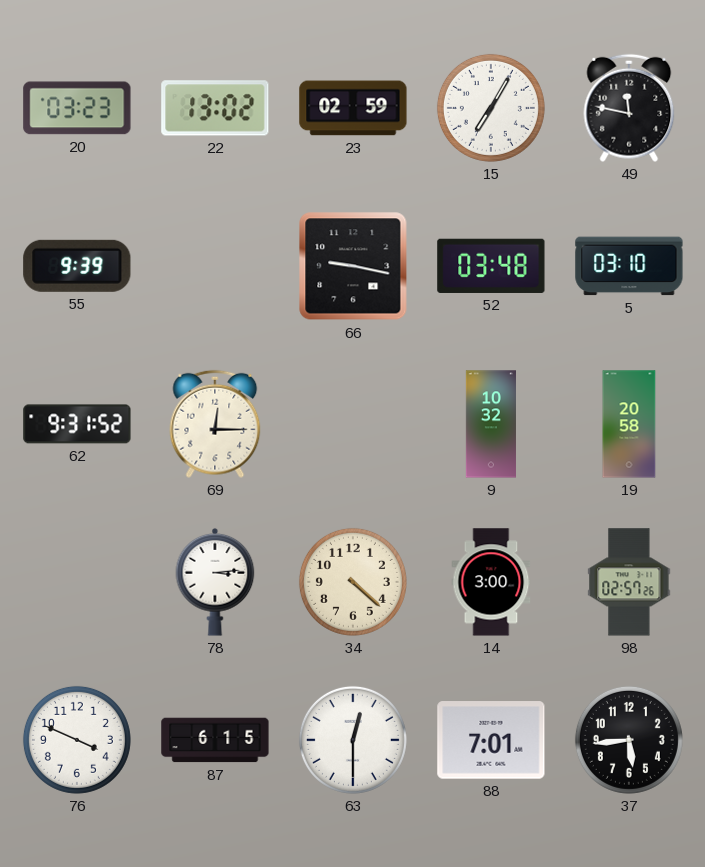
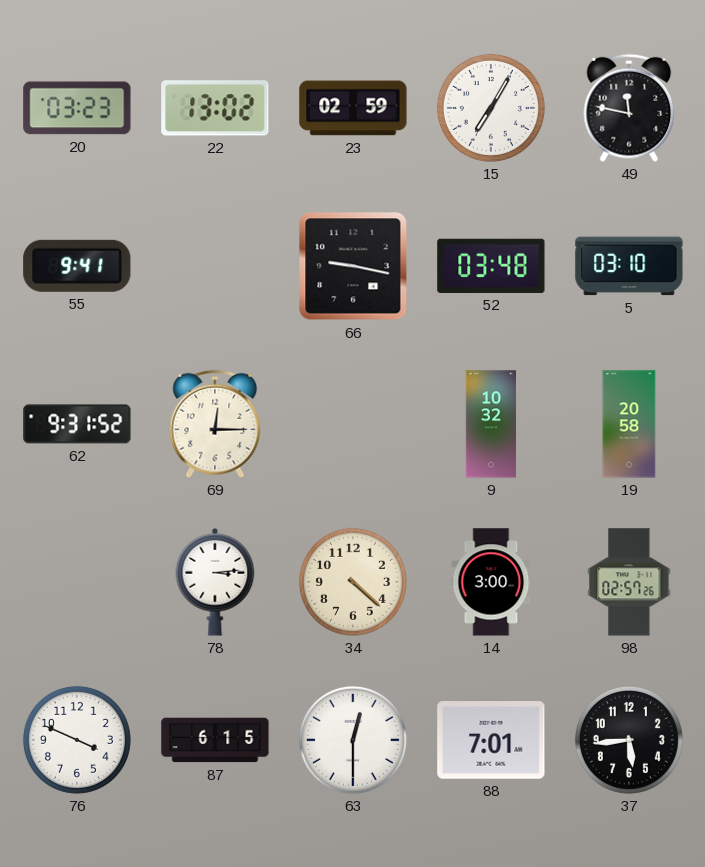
55: 9:39 -> 9:41 (77, 266)
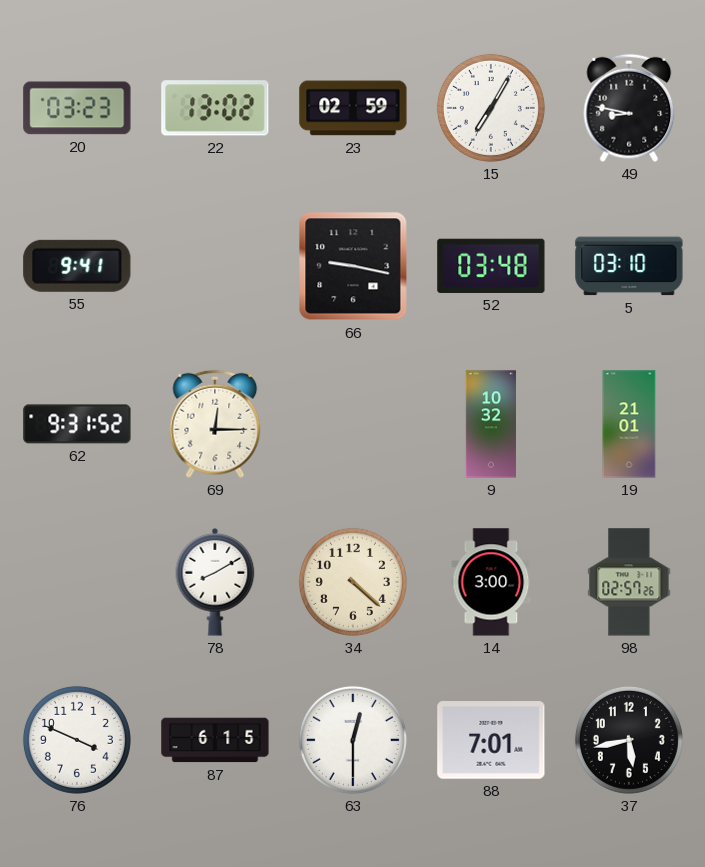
49: 11:47 -> 8:47 (629, 108)
19: 20:58 -> 21:01 (629, 424)
78: 3:14 -> 8:10 (215, 582)
37: 5:44 -> 5:43 (629, 740)
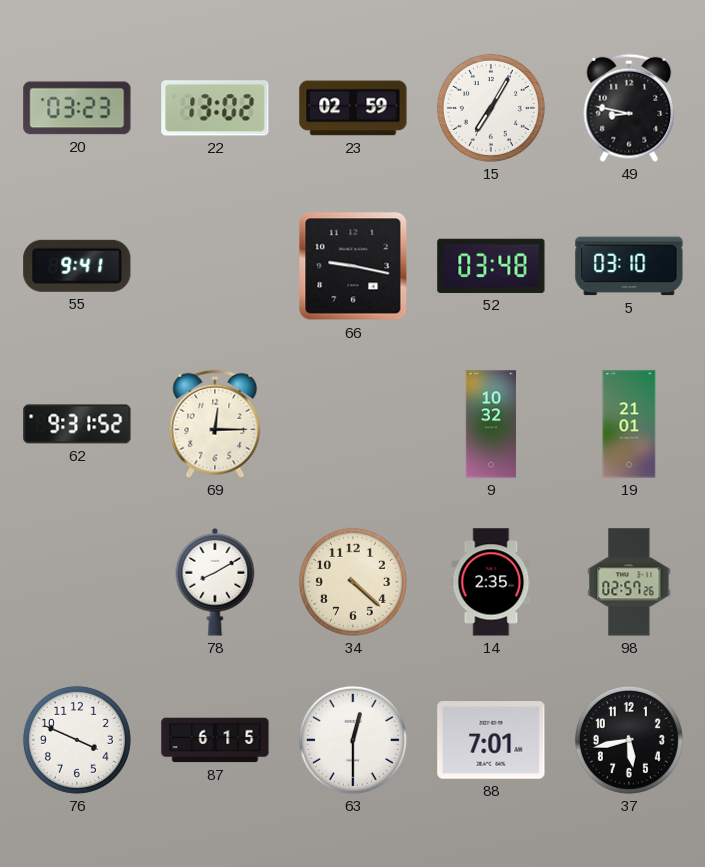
14: 3:00 -> 2:35 (491, 582)
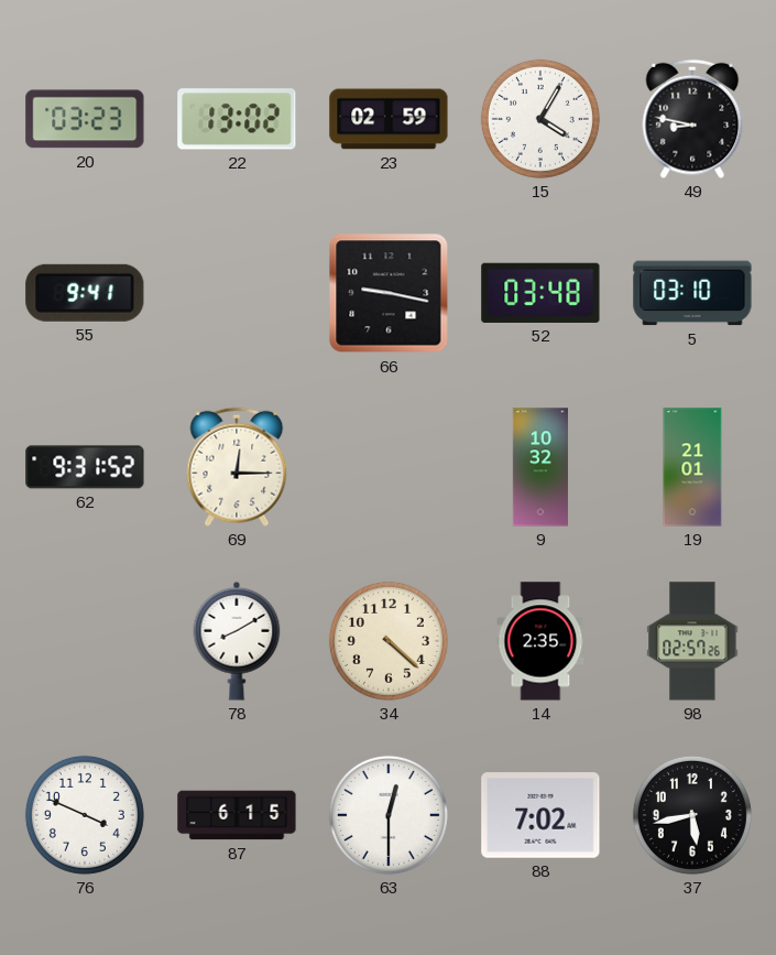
15: 7:05 -> 4:05 (540, 119)
88: 7:01 -> 7:02 (540, 815)
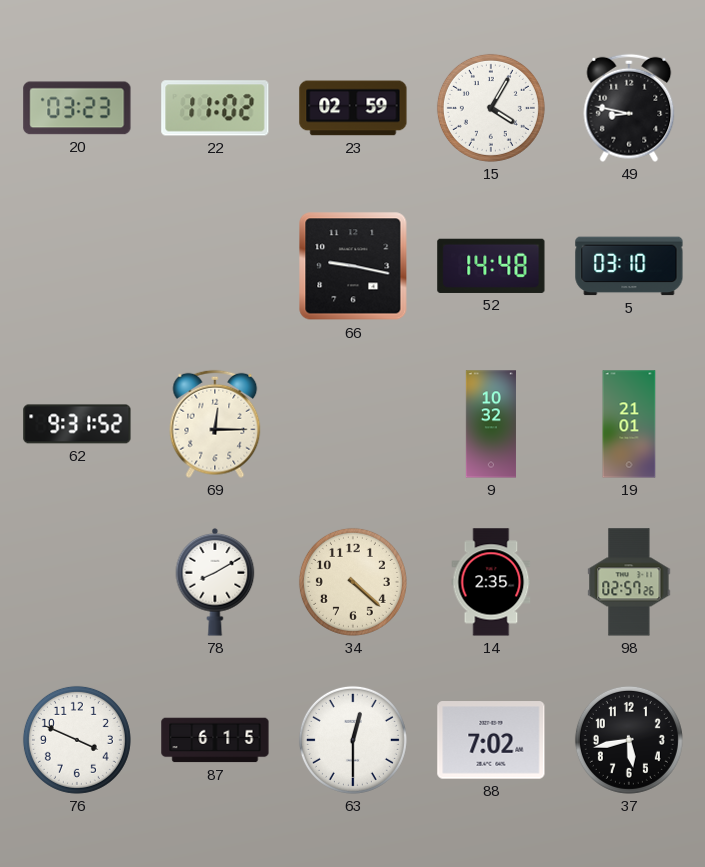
22: 13:02 -> 11:02 (215, 108)
55: 9:41 -> none (85, 293)
52: 03:48 -> 14:48 (491, 266)
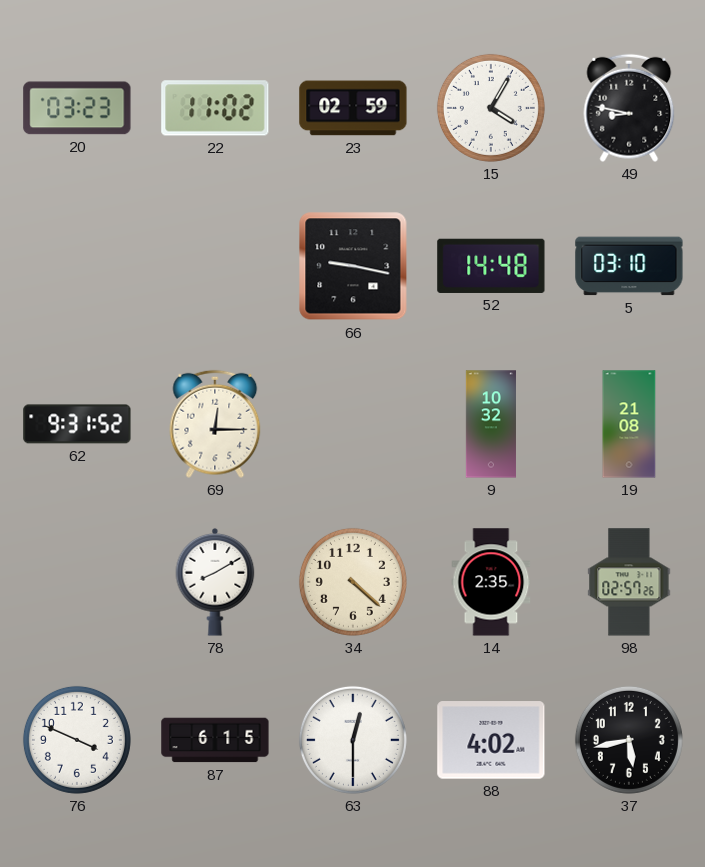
19: 21:01 -> 21:08 (629, 424)
88: 7:02 -> 4:02 (491, 740)
